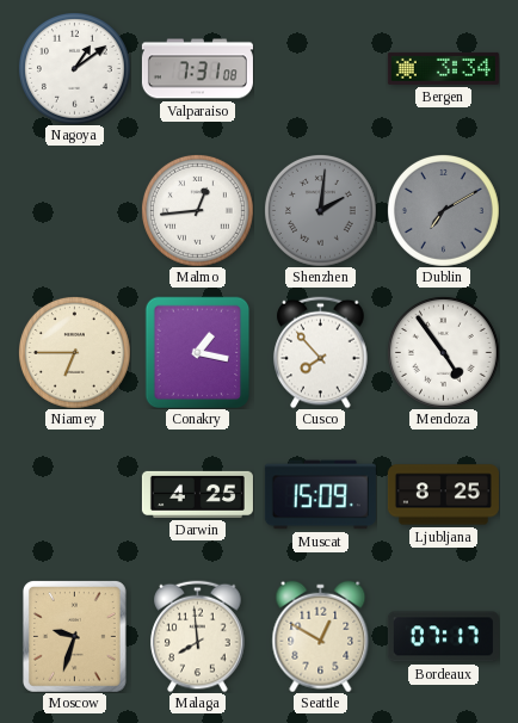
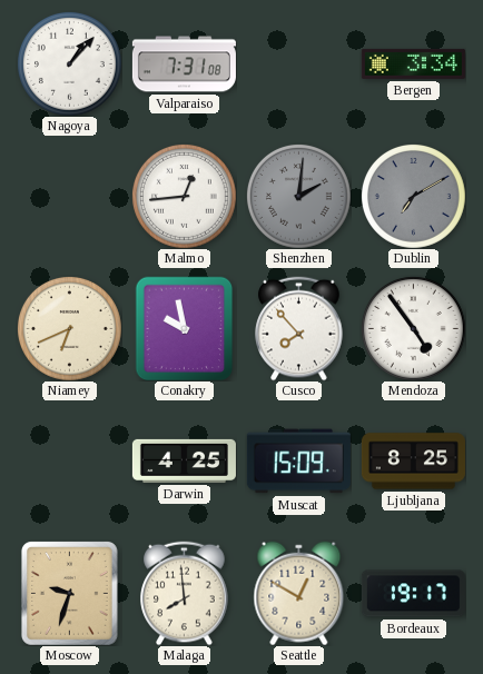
Nagoya: 1:09 -> 1:07 (69, 63)
Niamey: 6:45 -> 6:41 (69, 328)
Conakry: 1:17 -> 9:58 (185, 328)
Bordeaux: 07:17 -> 19:17 (413, 594)
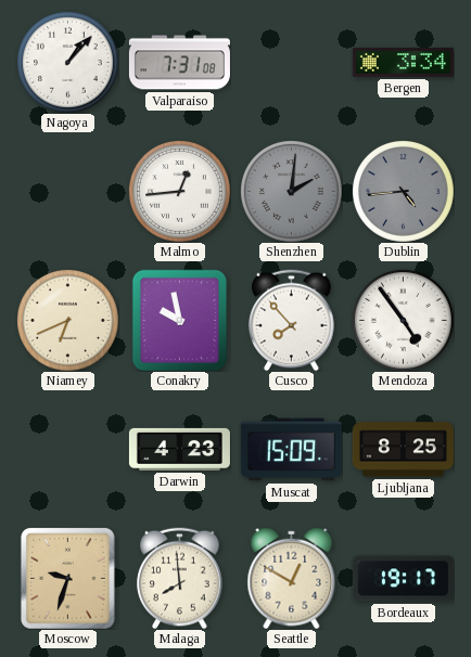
Dublin: 7:10 -> 4:44 (403, 191)
Darwin: 4:25 -> 4:23 (179, 449)
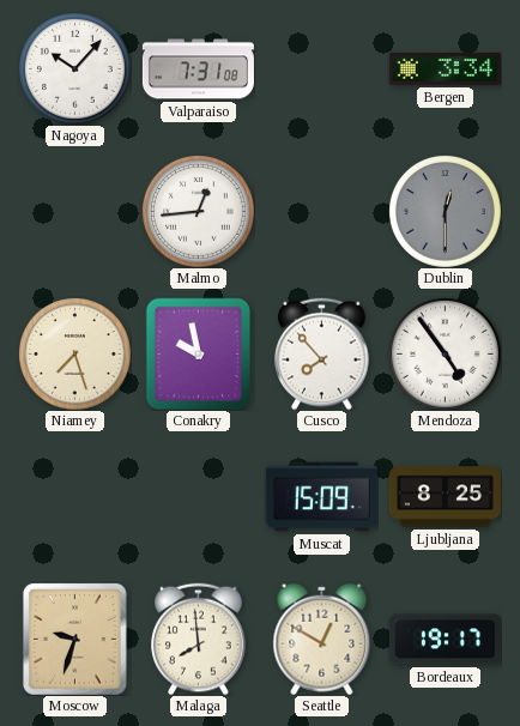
Nagoya: 1:07 -> 10:07 (74, 68)
Shenzhen: 2:01 -> none (291, 191)
Dublin: 4:44 -> 12:30 (445, 211)
Niamey: 6:41 -> 7:27 (74, 353)
Darwin: 4:23 -> none (179, 449)
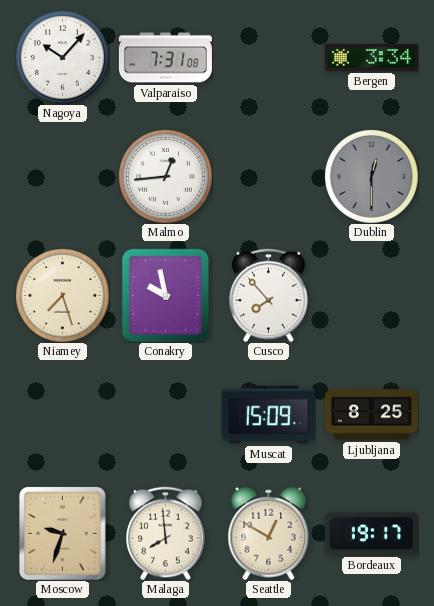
Mendoza: 4:54 -> none (445, 353)
